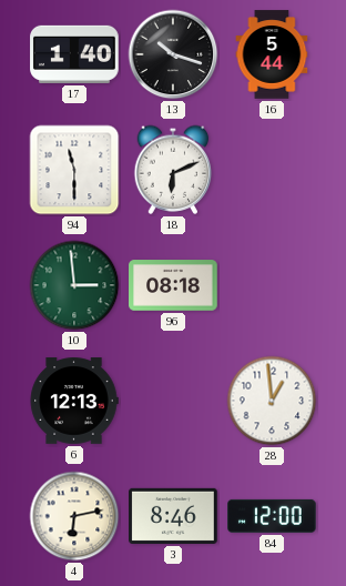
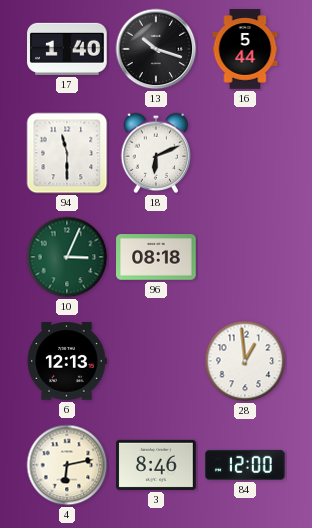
10: 2:59 -> 3:04 (67, 257)
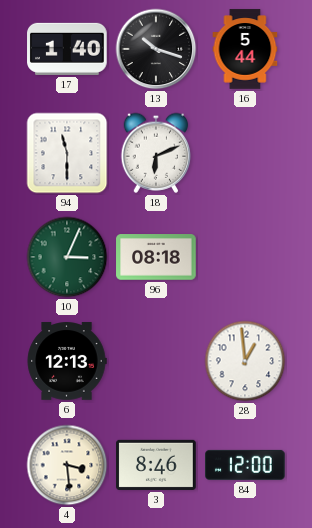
4: 6:13 -> 3:29 (67, 465)
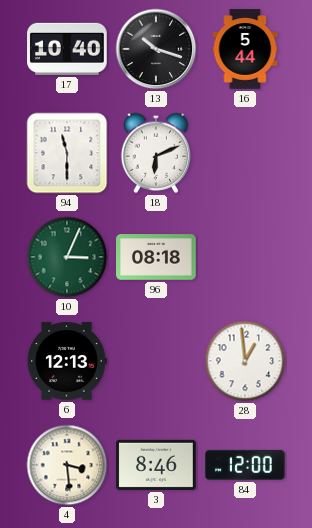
17: 1:40 -> 10:40 (67, 49)
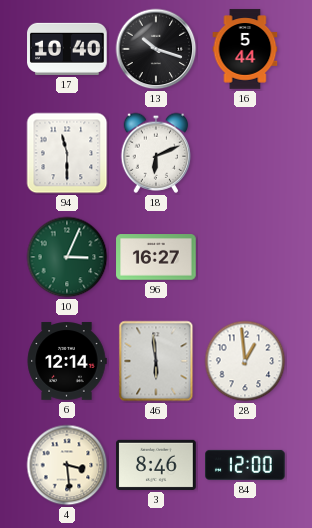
96: 08:18 -> 16:27 (156, 257)
6: 12:13 -> 12:14 (67, 361)
46: none -> 5:59 (156, 361)
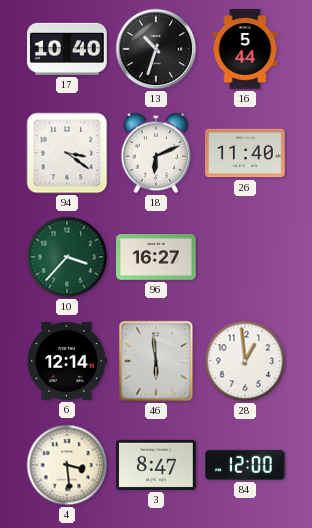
13: 10:18 -> 10:33 (156, 49)
94: 11:30 -> 3:21 (67, 153)
26: none -> 11:40 (245, 153)
10: 3:04 -> 3:37 (67, 257)
3: 8:46 -> 8:47 (156, 465)
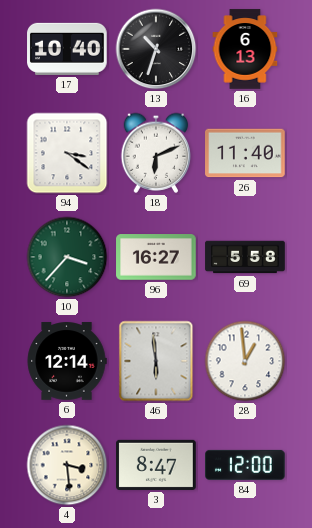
16: 5:44 -> 6:13 (245, 49)
69: none -> 5:58 (245, 257)
